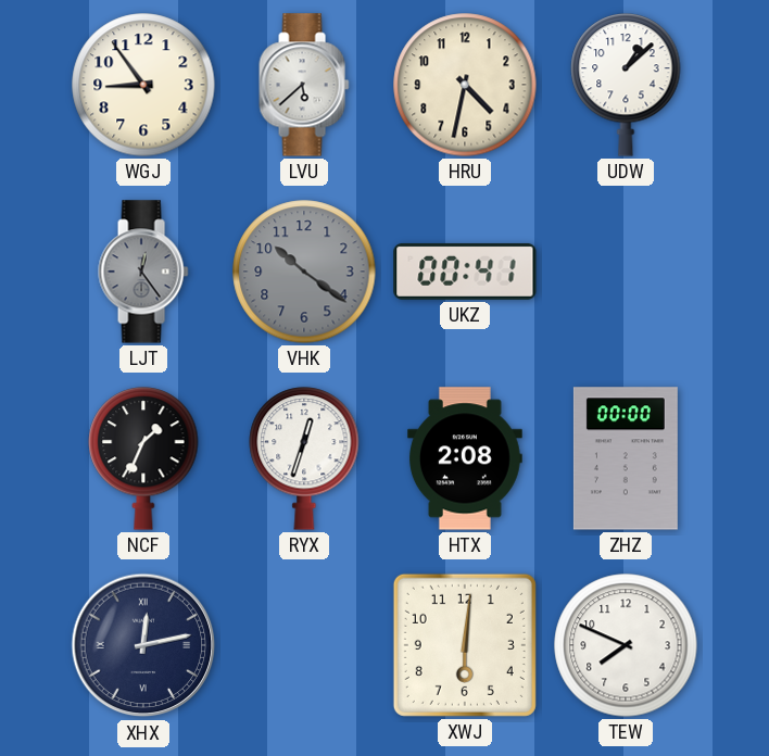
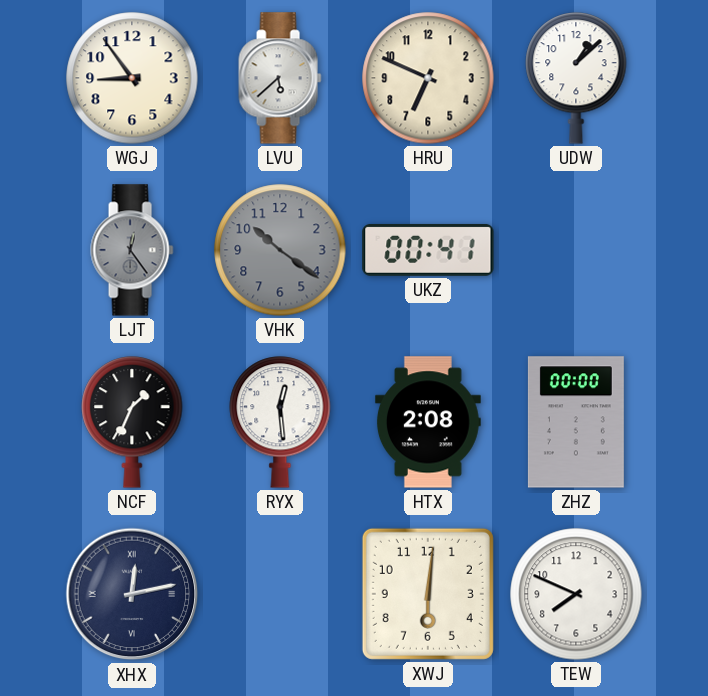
HRU: 4:32 -> 6:49 (428, 78)
RYX: 12:33 -> 12:29 (280, 422)
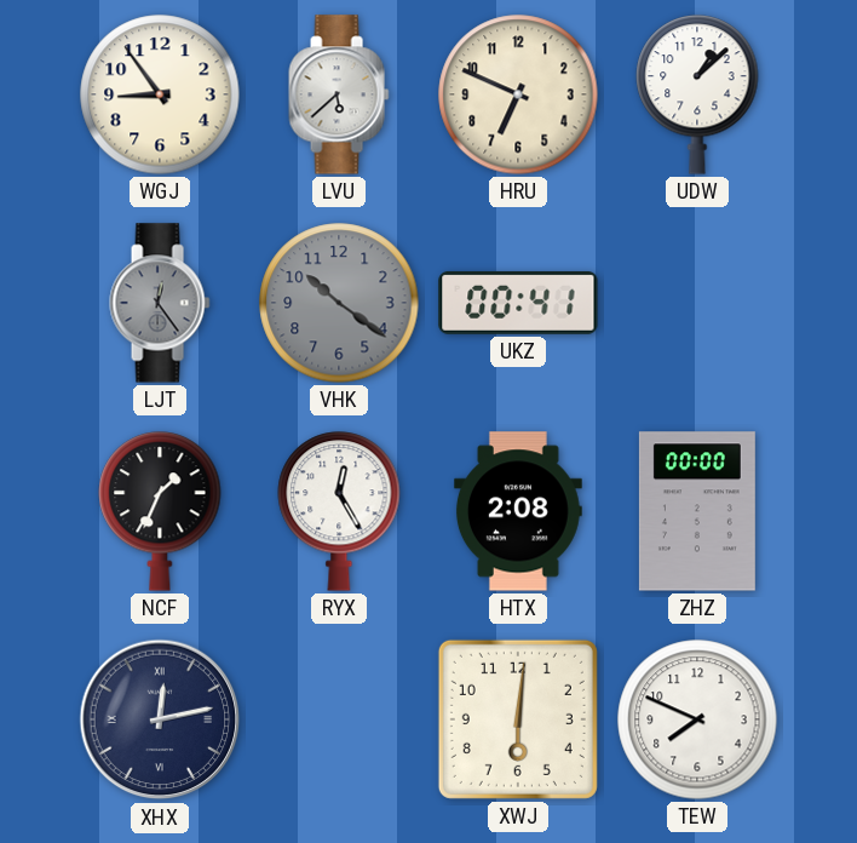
RYX: 12:29 -> 12:25 (339, 511)
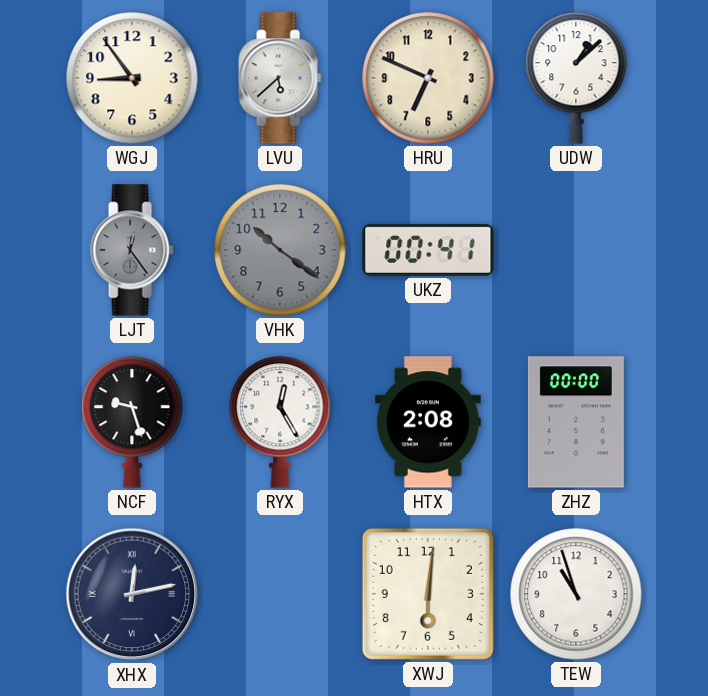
NCF: 1:34 -> 9:27 (132, 422)
TEW: 7:49 -> 10:57 (576, 594)
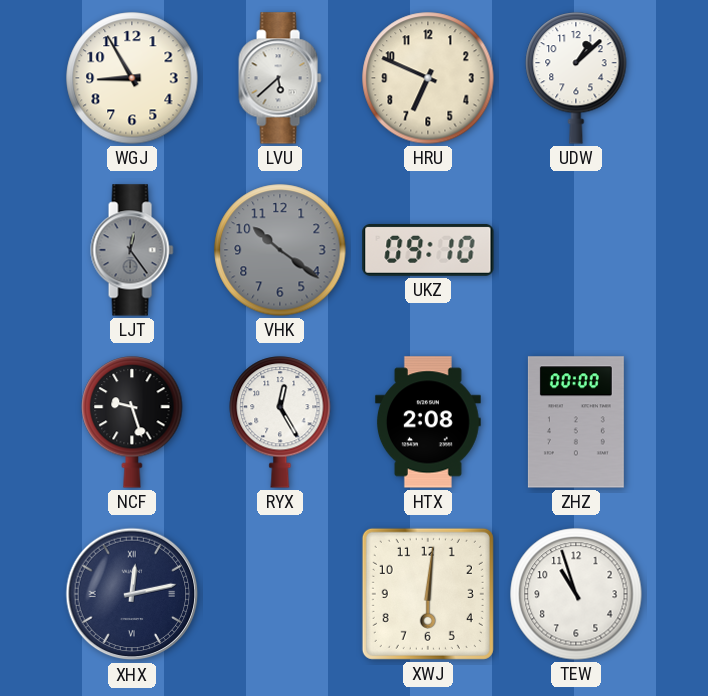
WGJ: 8:54 -> 8:55 (132, 78)
UKZ: 00:41 -> 09:10 (428, 250)
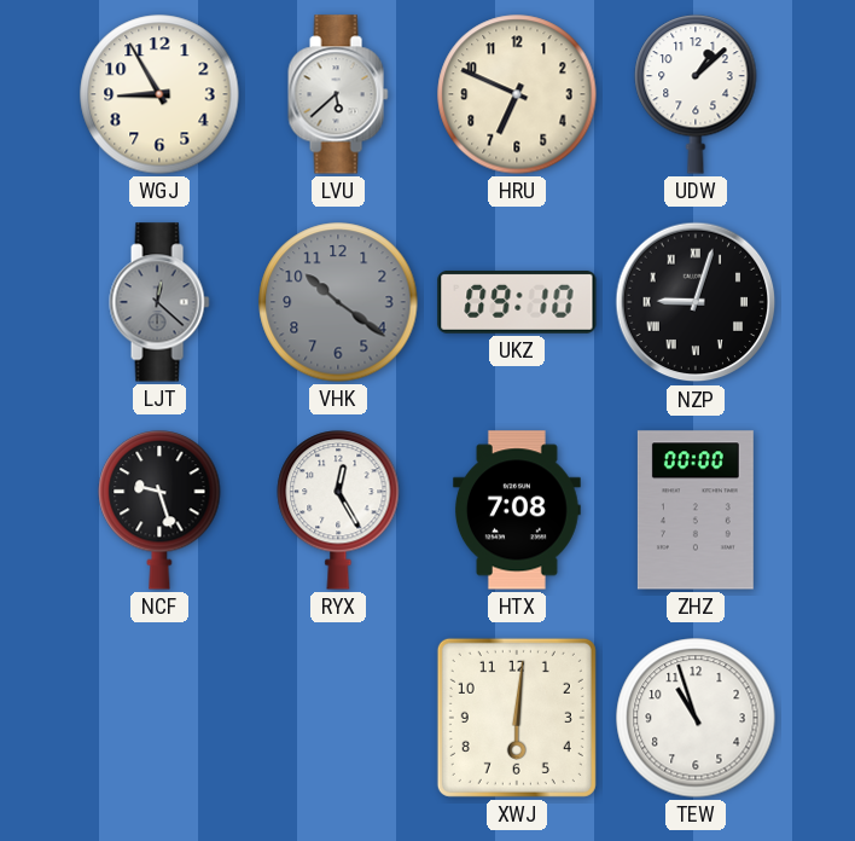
LJT: 12:24 -> 12:22 (159, 302)
NZP: none -> 9:03 (696, 302)
HTX: 2:08 -> 7:08 (517, 510)
XHX: 12:13 -> none (132, 594)
